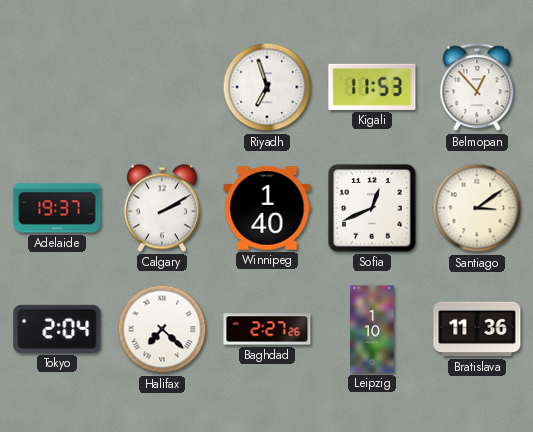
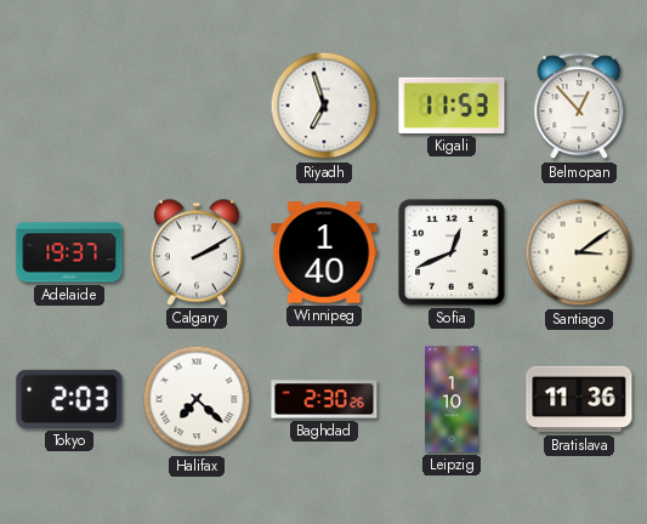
Tokyo: 2:04 -> 2:03 (69, 399)
Baghdad: 2:27 -> 2:30 (324, 399)
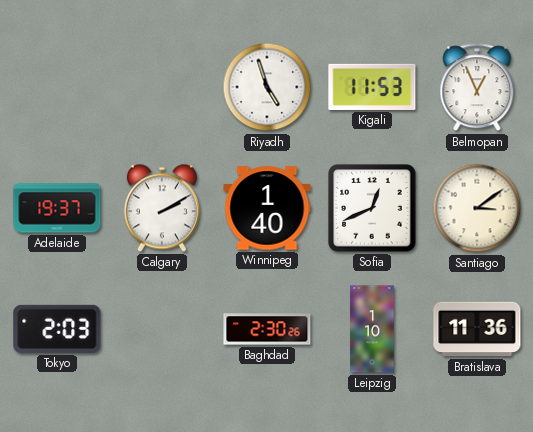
Riyadh: 6:57 -> 4:57 (267, 87)
Belmopan: 12:53 -> 12:56 (477, 88)
Halifax: 7:22 -> none (197, 399)
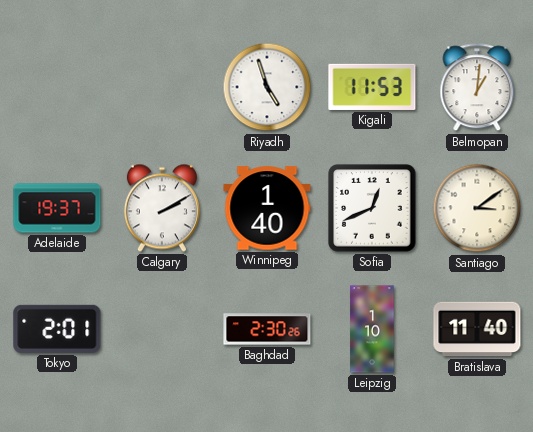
Belmopan: 12:56 -> 1:01 (477, 88)
Tokyo: 2:03 -> 2:01 (57, 329)
Bratislava: 11:36 -> 11:40 (477, 329)
